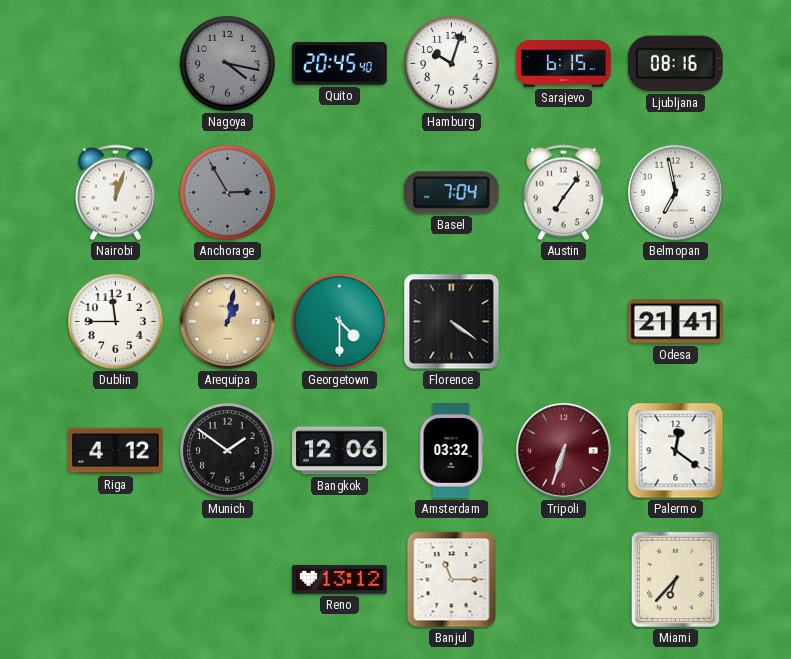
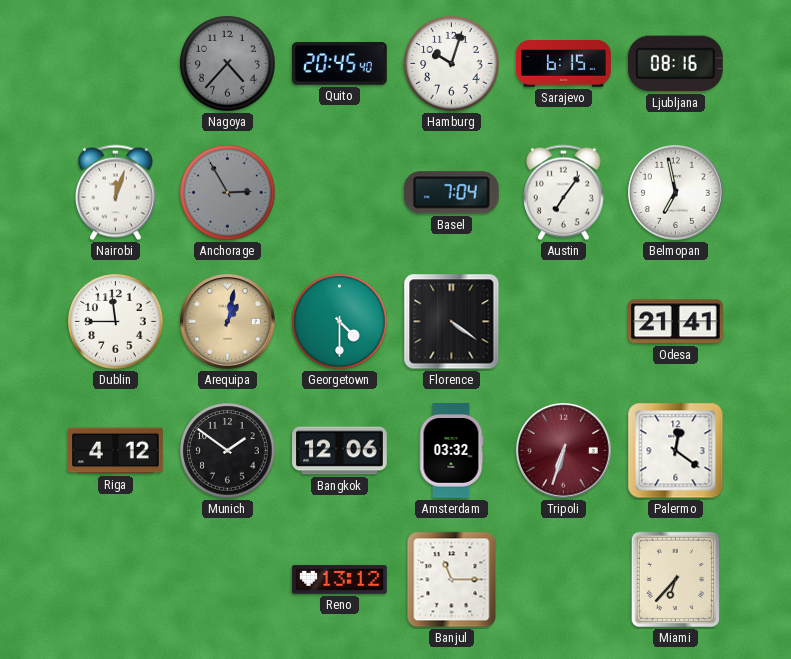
Nagoya: 4:17 -> 4:37 (228, 64)
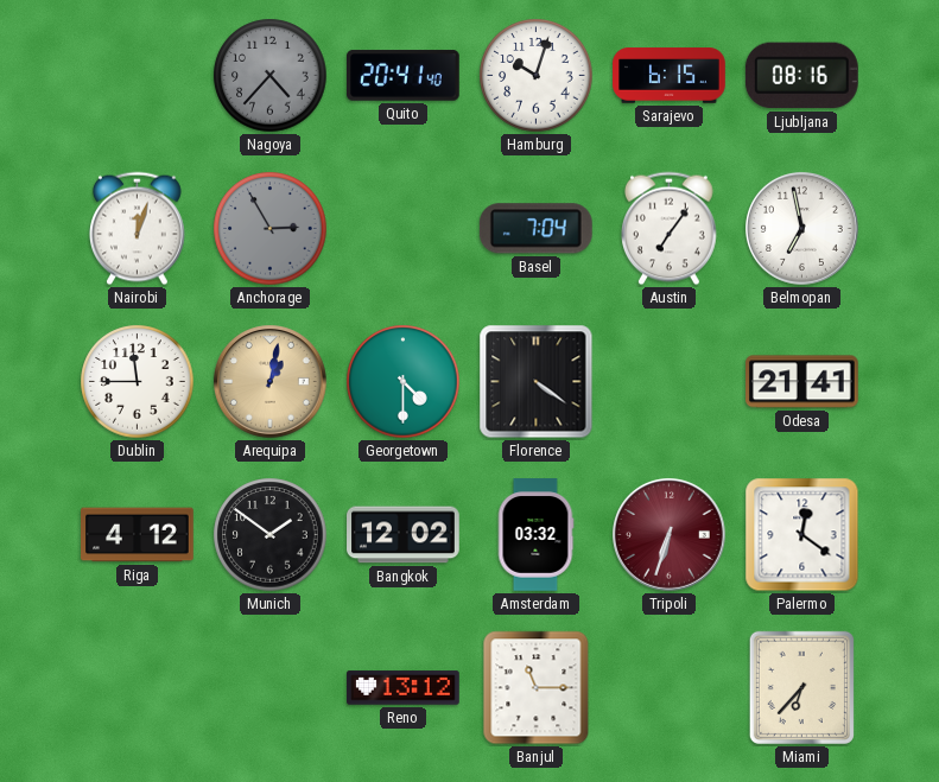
Quito: 20:45 -> 20:41 (404, 76)
Bangkok: 12:06 -> 12:02 (404, 535)
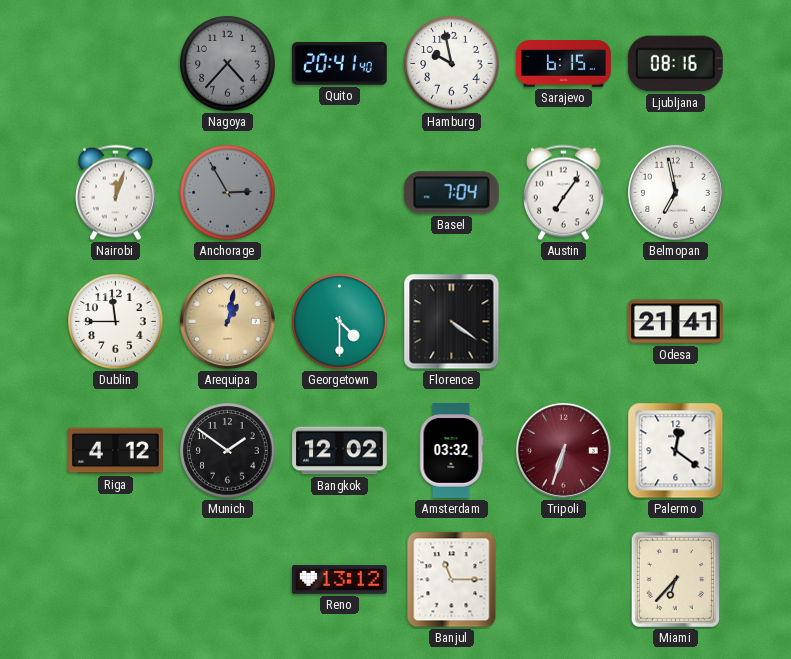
Hamburg: 10:03 -> 9:58 (452, 64)
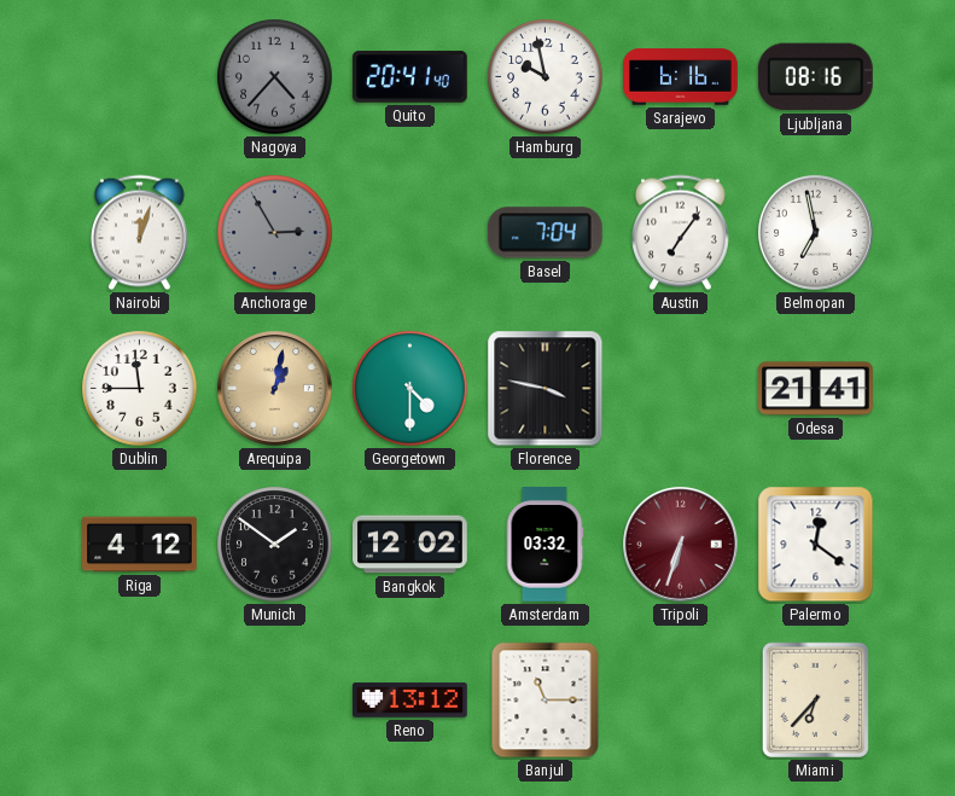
Sarajevo: 6:15 -> 6:16 (681, 77)
Florence: 4:21 -> 3:47 (546, 389)
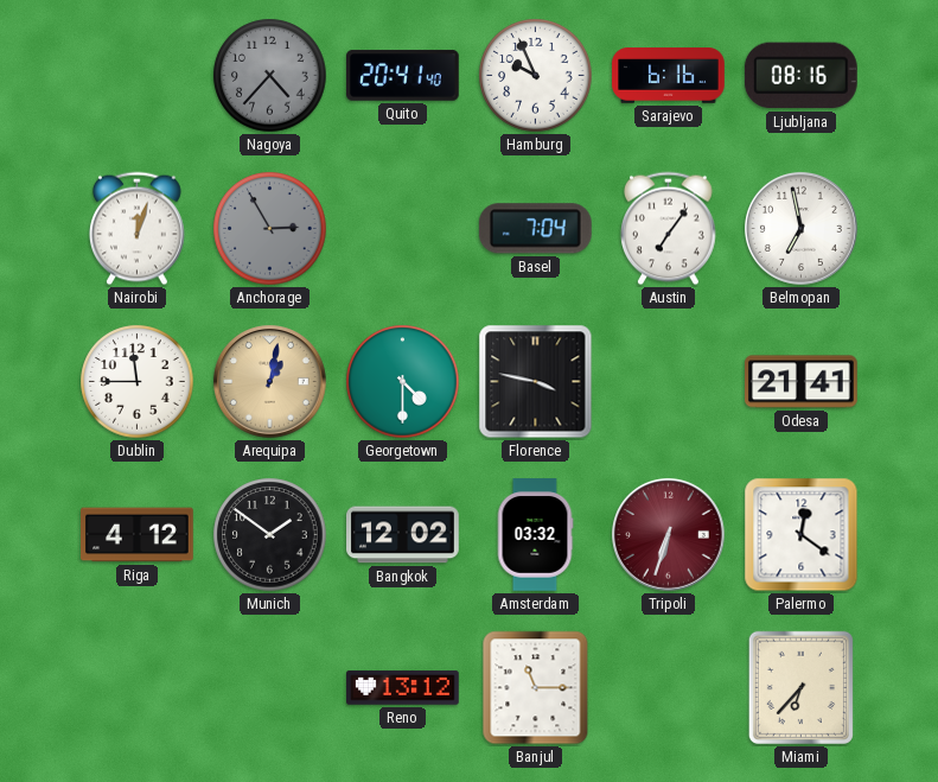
Hamburg: 9:58 -> 9:56 (536, 76)
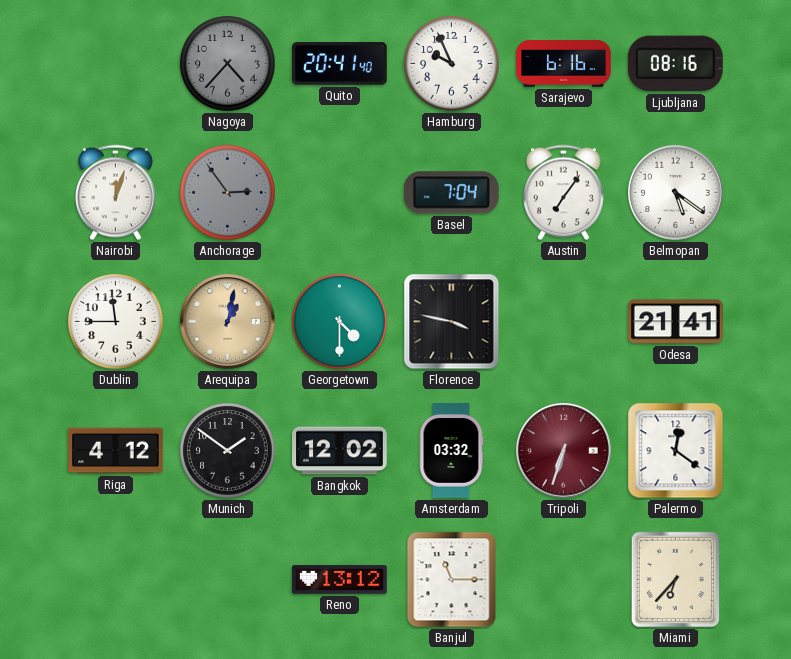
Anchorage: 2:55 -> 2:54 (228, 193)
Belmopan: 6:58 -> 5:21 (676, 193)
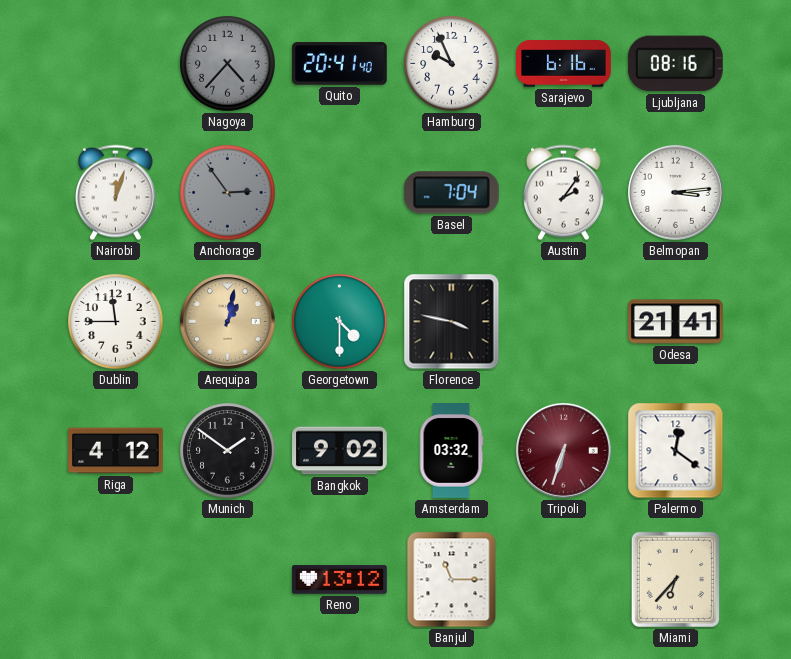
Austin: 7:06 -> 2:06 (564, 193)
Belmopan: 5:21 -> 3:14 (676, 193)
Bangkok: 12:02 -> 9:02 (340, 451)
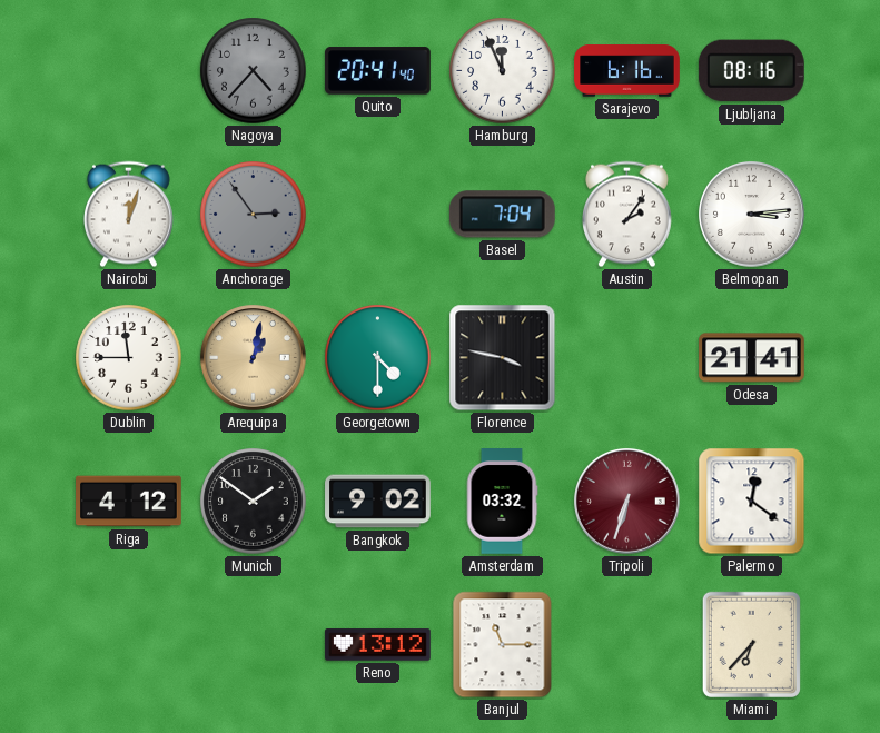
Hamburg: 9:56 -> 11:56 (503, 71)
